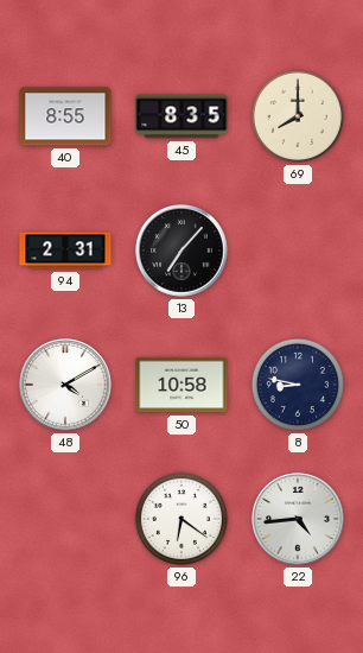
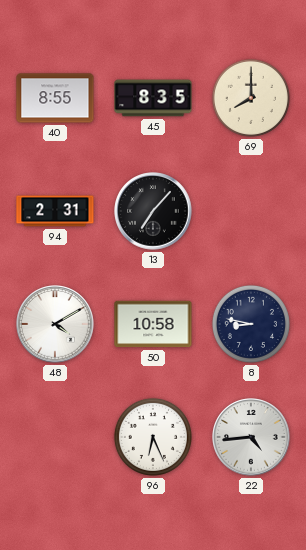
96: 6:21 -> 6:26 (153, 437)
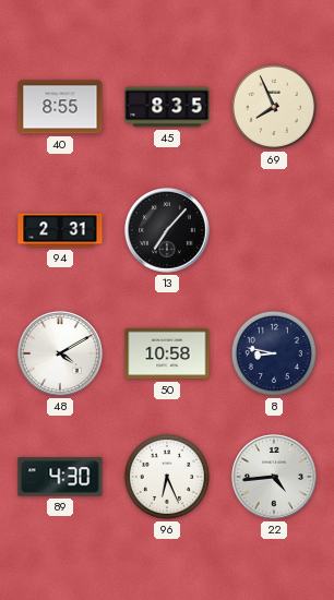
69: 8:00 -> 7:56 (274, 107)
89: none -> 4:30 (60, 477)
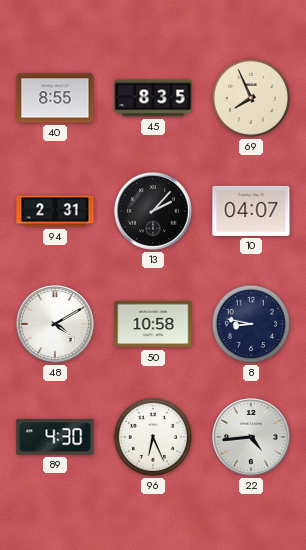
13: 7:07 -> 2:07 (153, 211)
10: none -> 04:07 (251, 211)
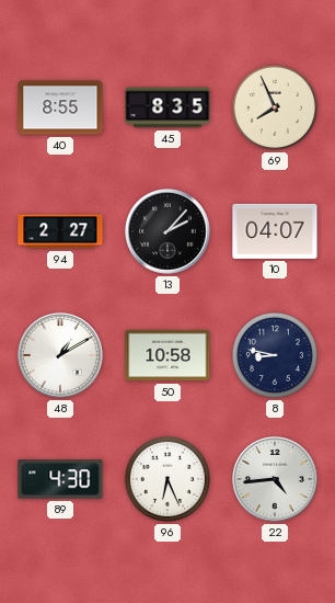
94: 2:31 -> 2:27 (60, 231)
48: 4:10 -> 1:10 (60, 355)
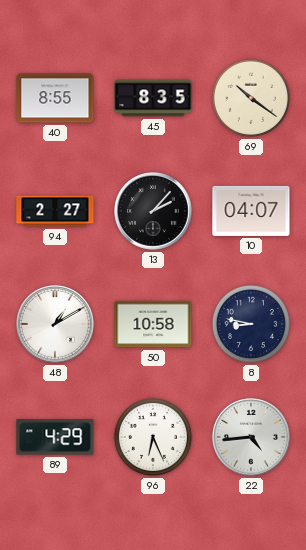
69: 7:56 -> 10:21 (251, 98)
89: 4:30 -> 4:29 (55, 437)
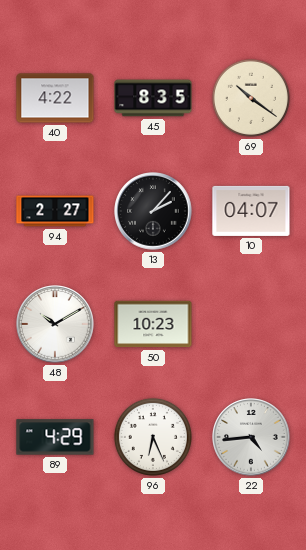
40: 8:55 -> 4:22 (55, 98)
48: 1:10 -> 10:10 (55, 324)
50: 10:58 -> 10:23 (153, 324)
8: 8:47 -> none (251, 324)
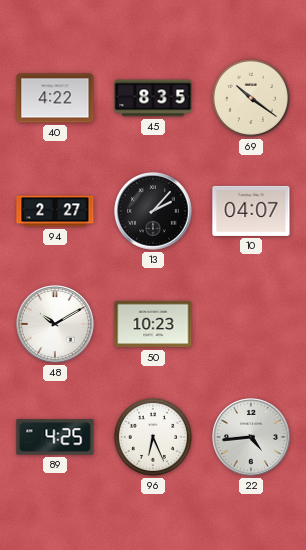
89: 4:29 -> 4:25 (55, 437)
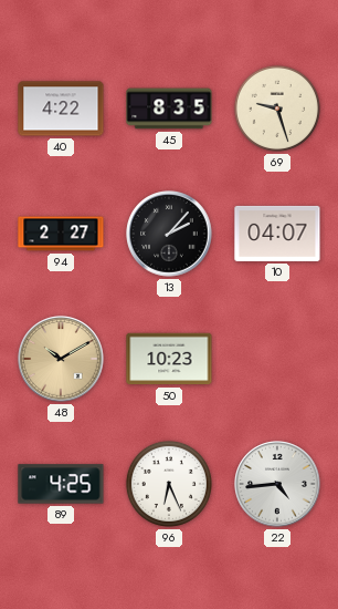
69: 10:21 -> 9:27 (277, 109)
48 dial: white -> champagne (61, 359)
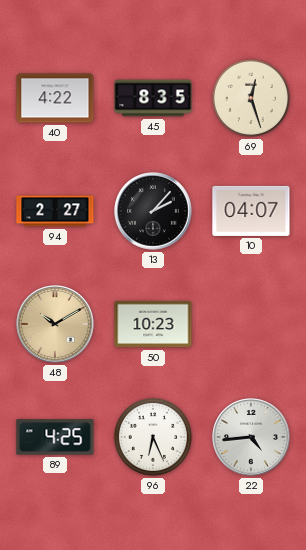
69: 9:27 -> 12:27 (251, 98)
